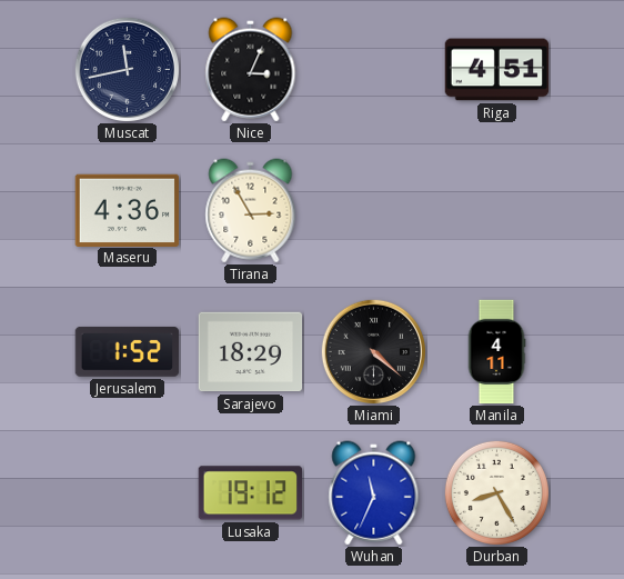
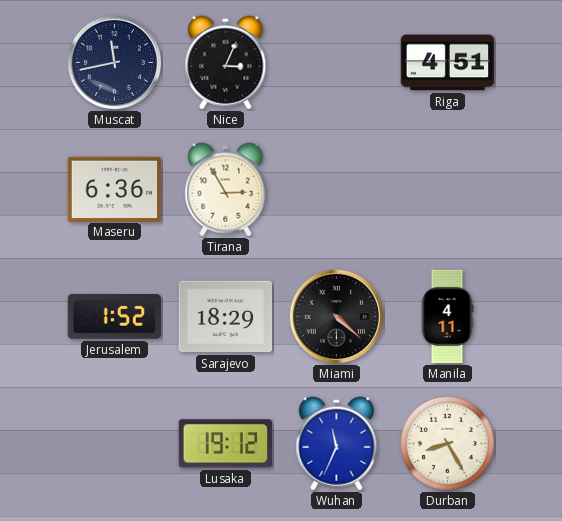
Maseru: 4:36 -> 6:36 (115, 189)
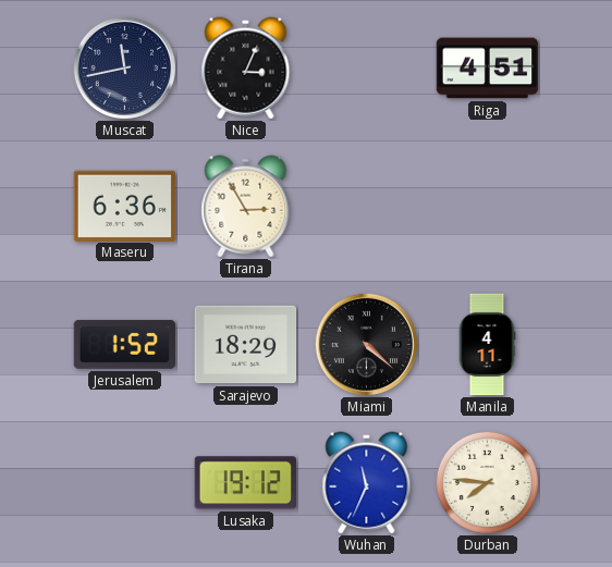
Durban: 8:25 -> 7:46 (487, 482)
